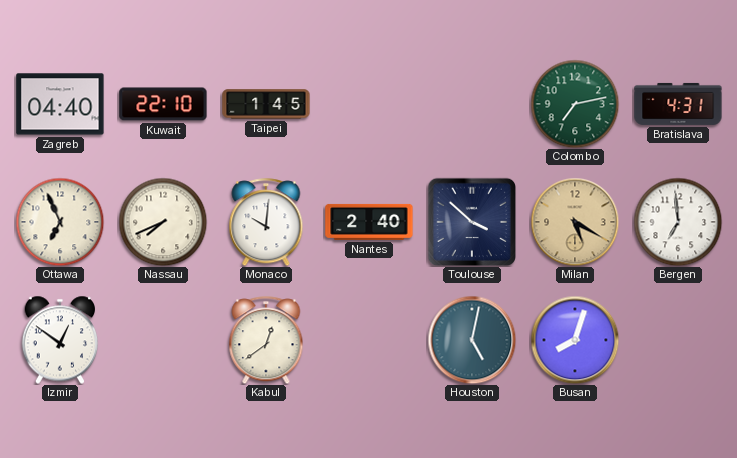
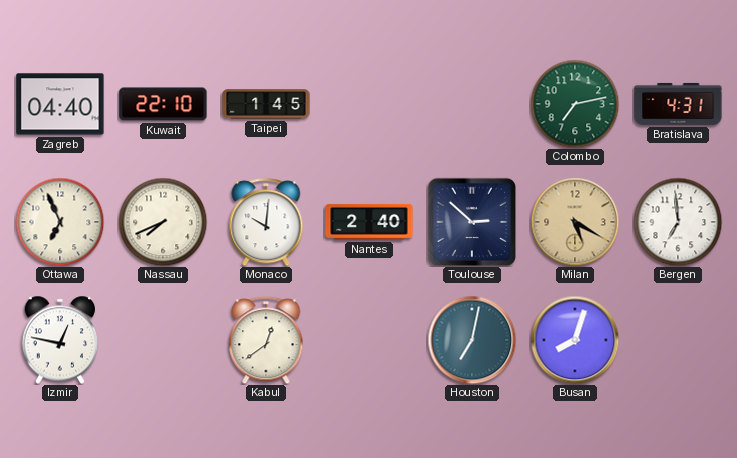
Toulouse: 3:52 -> 2:52 (471, 221)
Izmir: 12:51 -> 12:47 (60, 340)
Houston: 5:02 -> 7:02 (472, 340)
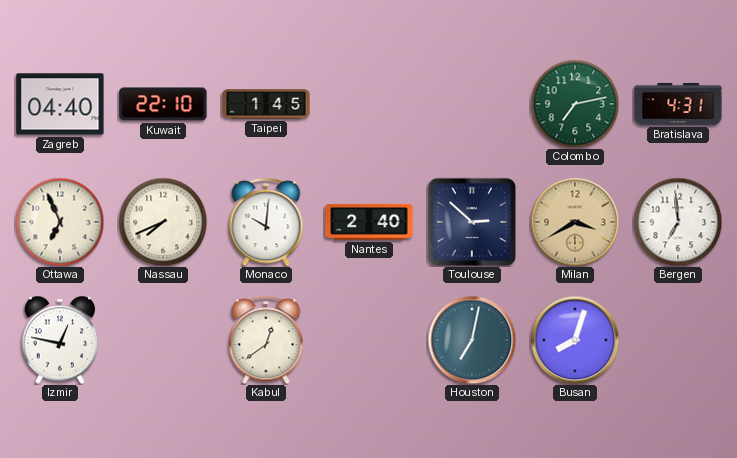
Milan: 5:20 -> 3:40 (575, 222)
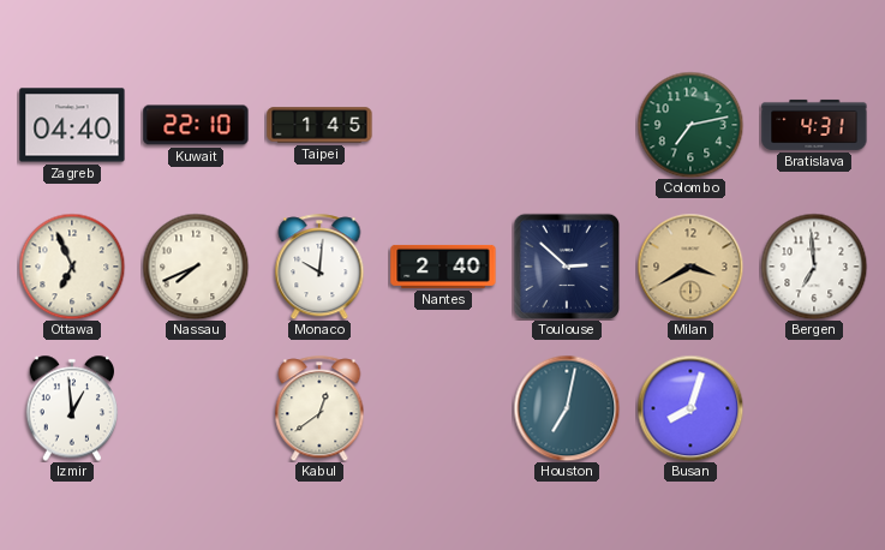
Izmir: 12:47 -> 12:59 (72, 408)
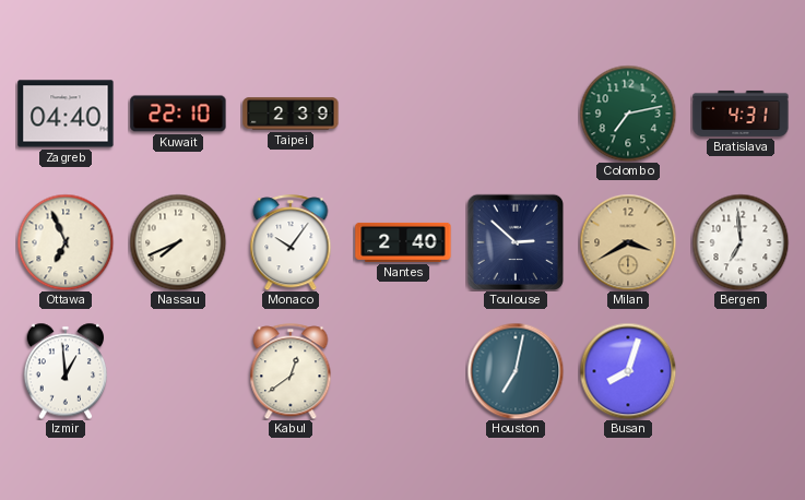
Taipei: 1:45 -> 2:39 (291, 114)
Monaco: 10:01 -> 10:06 (291, 242)
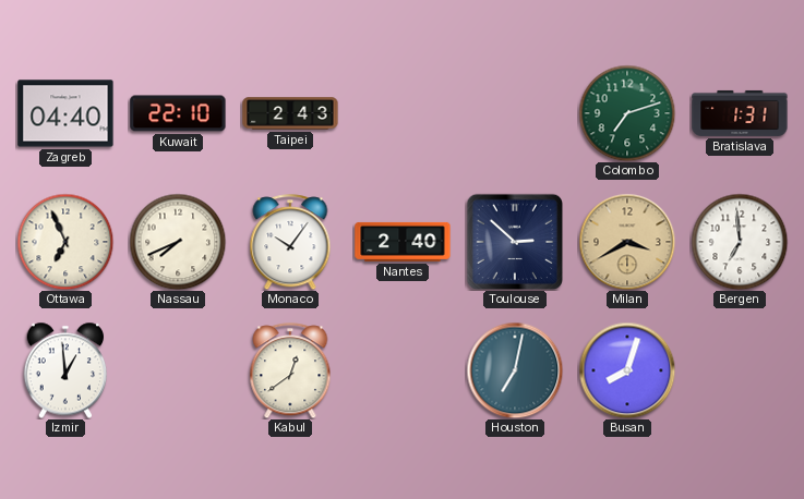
Taipei: 2:39 -> 2:43 (290, 113)
Colombo: 7:13 -> 7:12 (627, 113)
Bratislava: 4:31 -> 1:31 (740, 113)
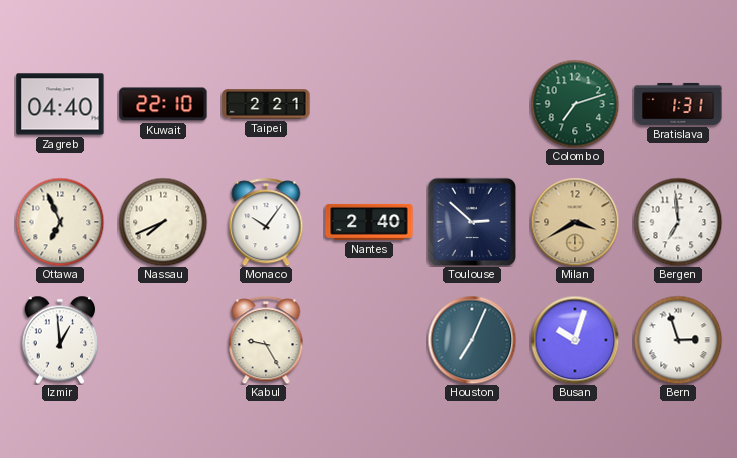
Taipei: 2:43 -> 2:21 (266, 104)
Kabul: 12:39 -> 9:25 (266, 340)
Houston: 7:02 -> 7:04 (472, 340)
Busan: 8:03 -> 10:03 (575, 340)
Bern: none -> 2:57 (678, 340)
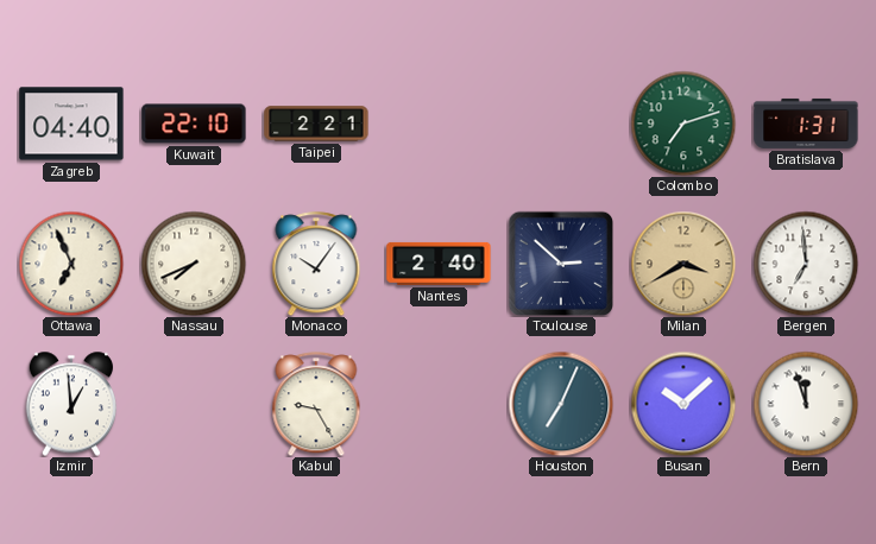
Busan: 10:03 -> 10:08 (683, 404)
Bern: 2:57 -> 11:57 (806, 404)
